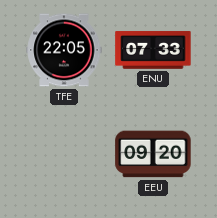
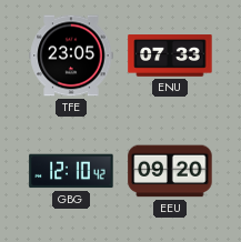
TFE: 22:05 -> 23:05 (71, 56)
GBG: none -> 12:10 (71, 171)
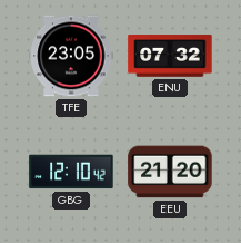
ENU: 07:33 -> 07:32 (170, 56)
EEU: 09:20 -> 21:20 (170, 172)
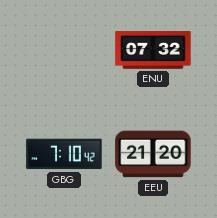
TFE: 23:05 -> none (71, 56)
GBG: 12:10 -> 7:10 (64, 154)
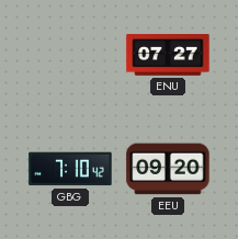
ENU: 07:32 -> 07:27 (168, 55)
EEU: 21:20 -> 09:20 (168, 169)
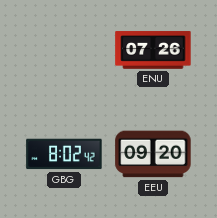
ENU: 07:27 -> 07:26 (153, 50)
GBG: 7:10 -> 8:02 (64, 154)
